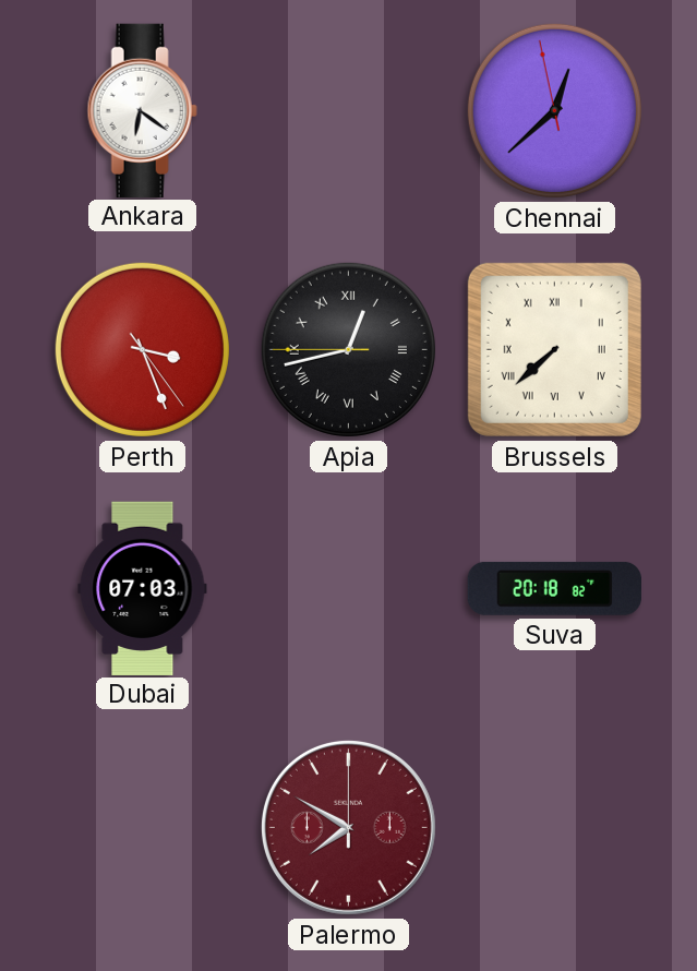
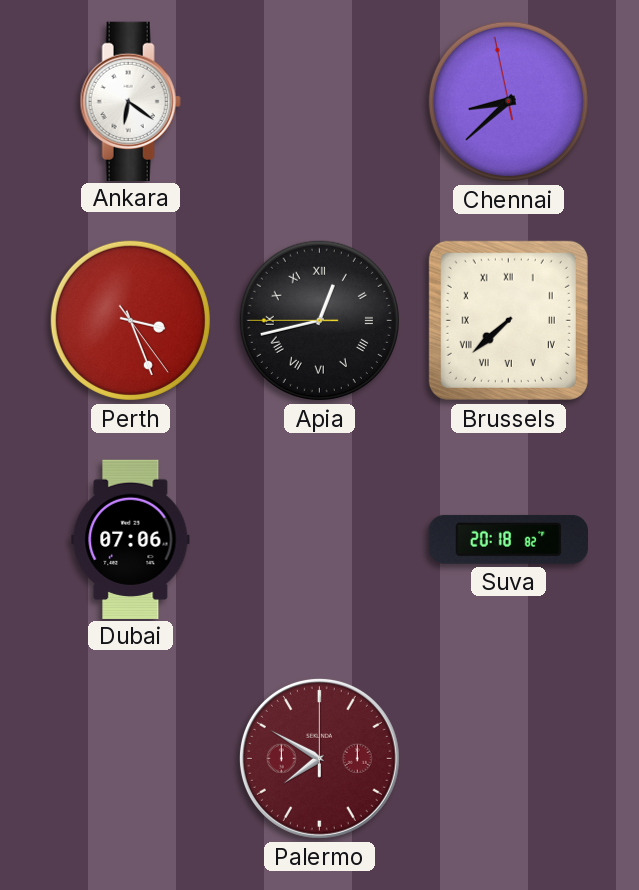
Chennai: 12:37 -> 8:37 (508, 101)
Dubai: 07:03 -> 07:06 (131, 539)
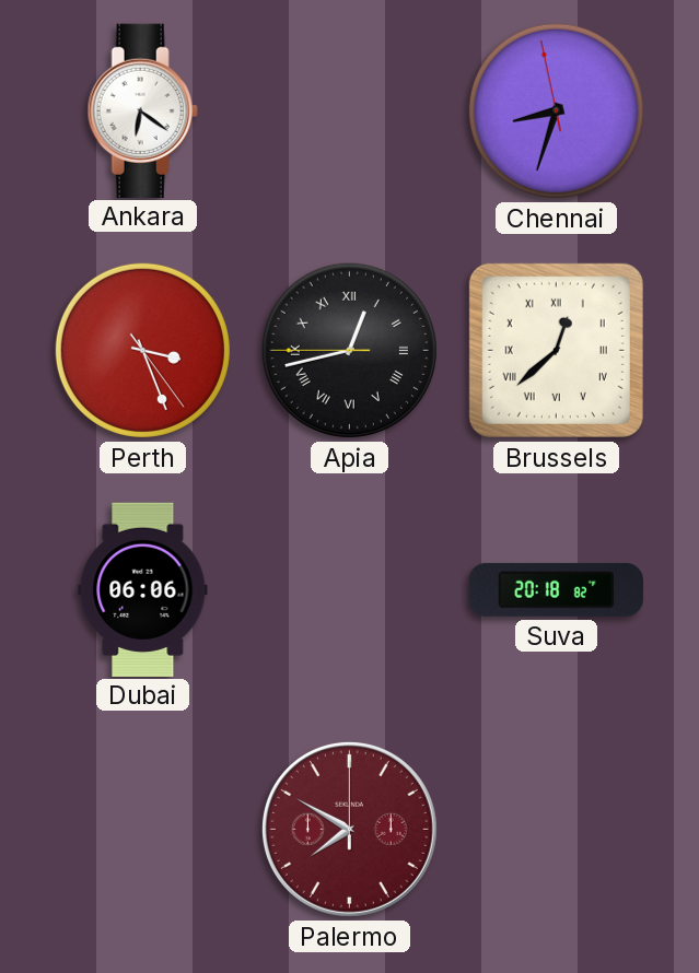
Chennai: 8:37 -> 8:32 (556, 110)
Brussels: 7:38 -> 12:38 (556, 350)
Dubai: 07:06 -> 06:06 (143, 589)
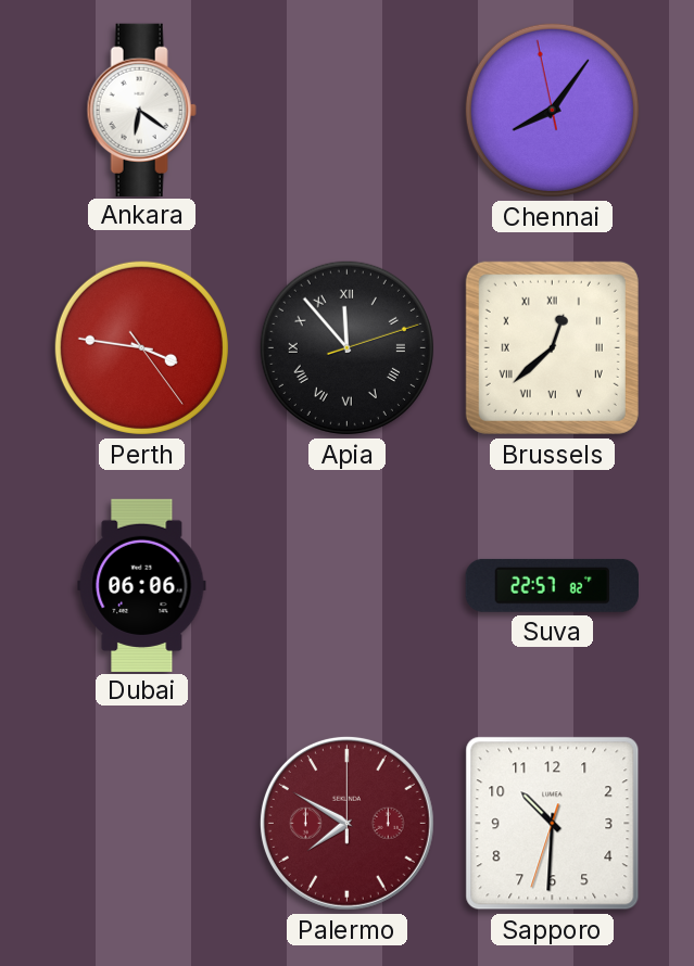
Chennai: 8:32 -> 8:05 (552, 110)
Perth: 3:26 -> 3:46 (141, 347)
Apia: 12:42 -> 11:53 (346, 347)
Suva: 20:18 -> 22:57 (552, 585)
Sapporo: none -> 10:30 (553, 824)
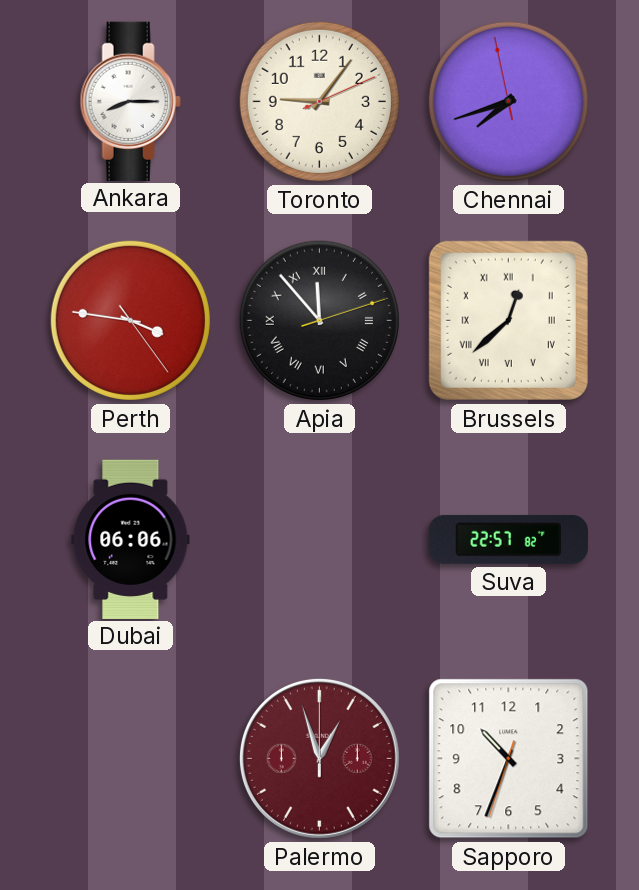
Ankara: 6:21 -> 8:15 (130, 101)
Toronto: none -> 9:06 (319, 101)
Chennai: 8:05 -> 7:41 (508, 101)
Palermo: 7:50 -> 12:57 (319, 758)
Sapporo: 10:30 -> 10:33 (509, 759)
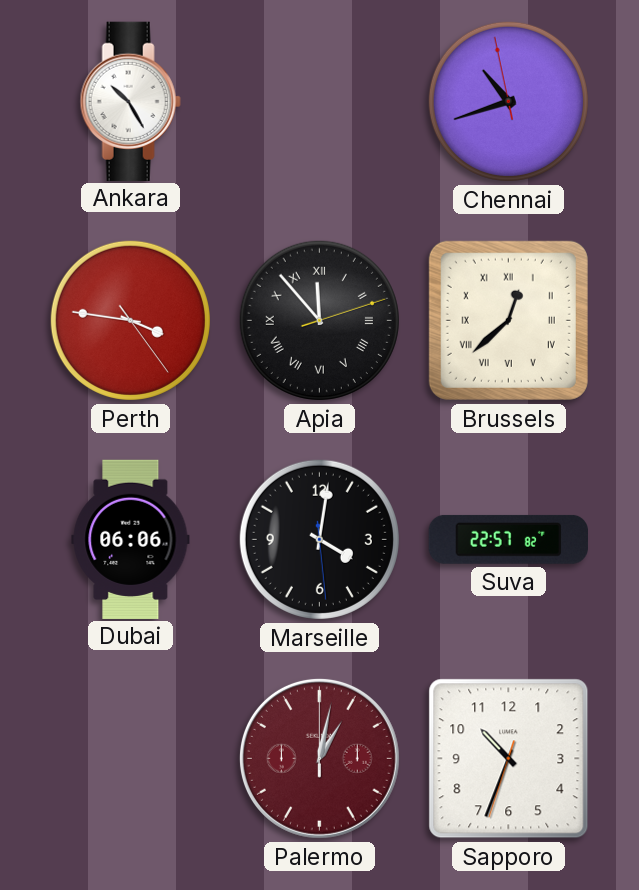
Ankara: 8:15 -> 10:25 (130, 101)
Toronto: 9:06 -> none (319, 101)
Chennai: 7:41 -> 10:41 (508, 101)
Marseille: none -> 4:01 (319, 539)
Palermo: 12:57 -> 1:02 (319, 758)
